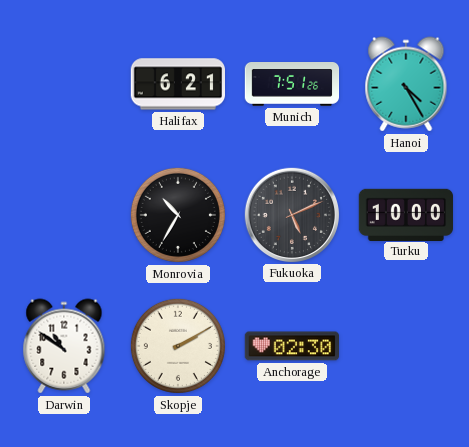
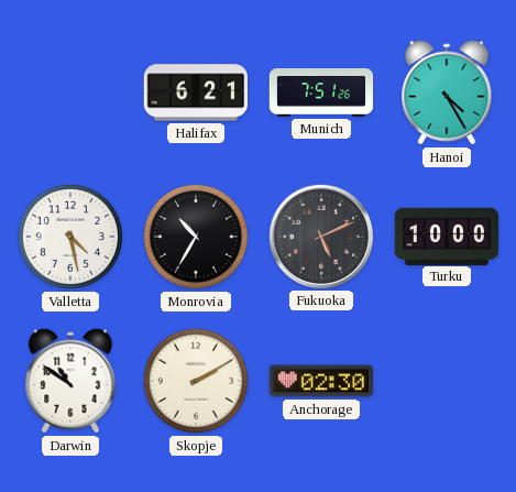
Valletta: none -> 4:28 (70, 237)
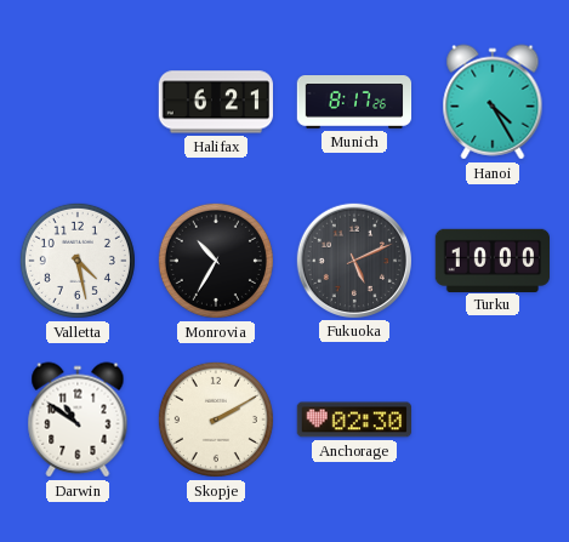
Munich: 7:51 -> 8:17 (354, 102)
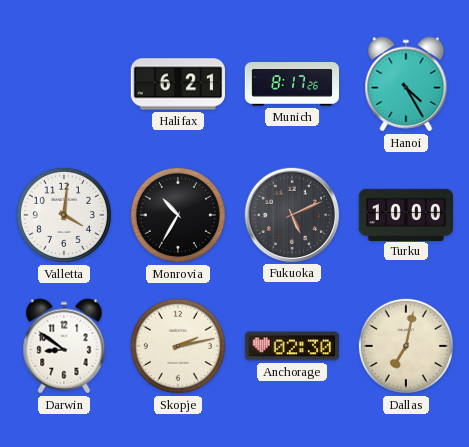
Valletta: 4:28 -> 4:01 (64, 215)
Darwin: 10:51 -> 8:51 (64, 346)
Skopje: 2:10 -> 2:13 (178, 346)
Dallas: none -> 7:02 (406, 346)
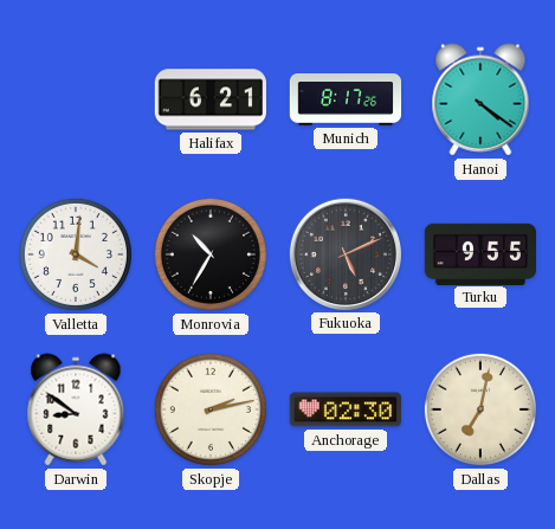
Hanoi: 4:25 -> 4:21 (480, 99)
Turku: 10:00 -> 9:55 (479, 253)
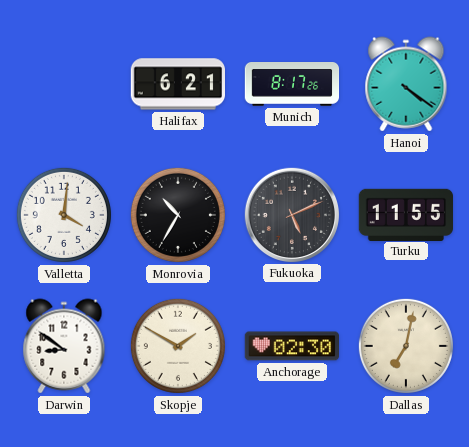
Turku: 9:55 -> 11:55 (405, 214)
Skopje: 2:13 -> 1:50 (178, 346)
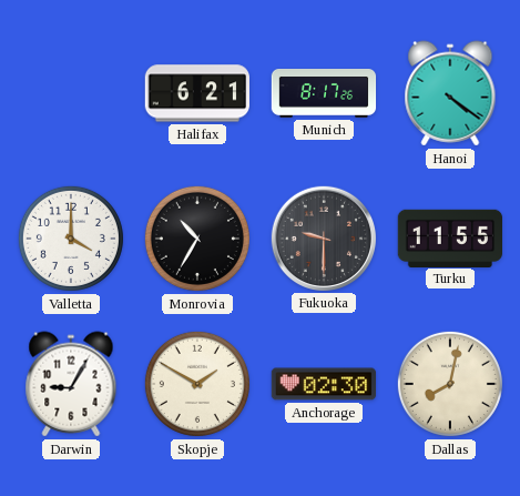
Valletta: 4:01 -> 4:00 (71, 239)
Fukuoka: 5:11 -> 9:30 (323, 237)
Darwin: 8:51 -> 9:05 (71, 384)
Dallas: 7:02 -> 8:02 (450, 384)
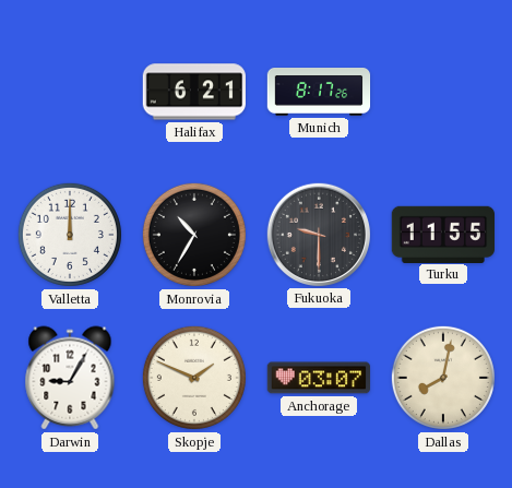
Hanoi: 4:21 -> none (450, 93)
Valletta: 4:00 -> 12:00 (70, 235)
Skopje: 1:50 -> 1:49 (194, 378)
Anchorage: 02:30 -> 03:07 (318, 378)
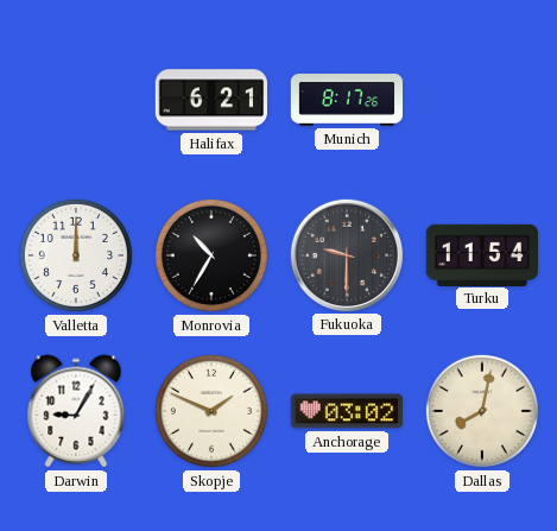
Turku: 11:55 -> 11:54 (481, 254)
Anchorage: 03:07 -> 03:02 (346, 411)
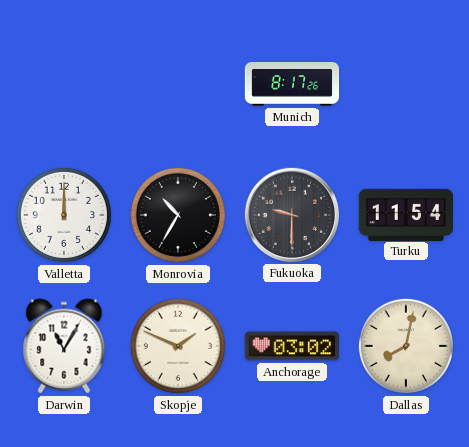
Halifax: 6:21 -> none (210, 100)
Darwin: 9:05 -> 11:05 (64, 346)
